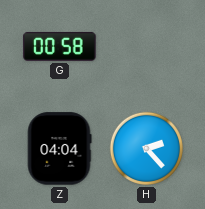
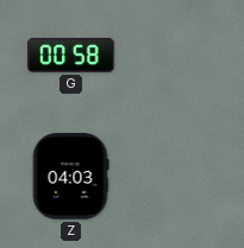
Z: 04:04 -> 04:03 (70, 177)
H: 2:23 -> none (146, 148)
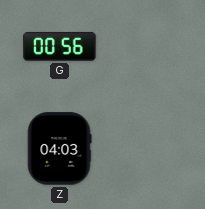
G: 00:58 -> 00:56 (60, 46)
